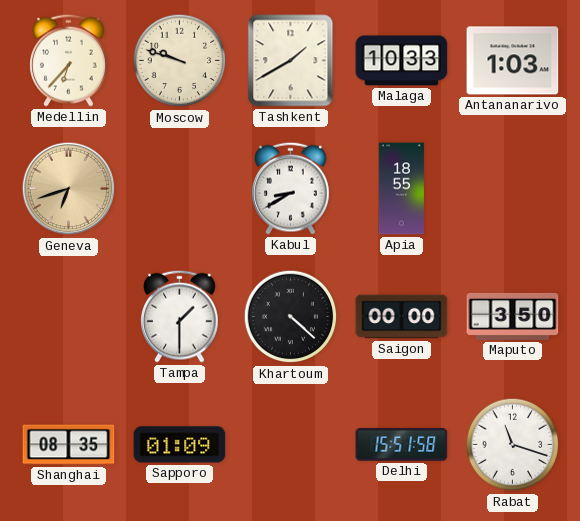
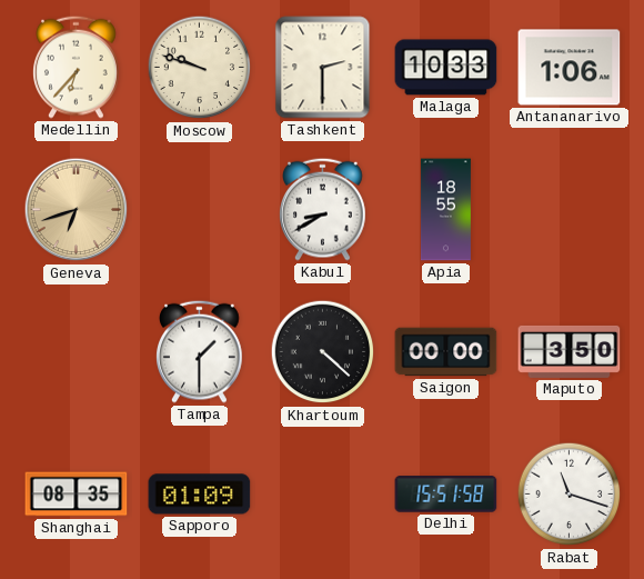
Tashkent: 1:40 -> 2:30 (323, 68)
Antananarivo: 1:03 -> 1:06 (570, 68)
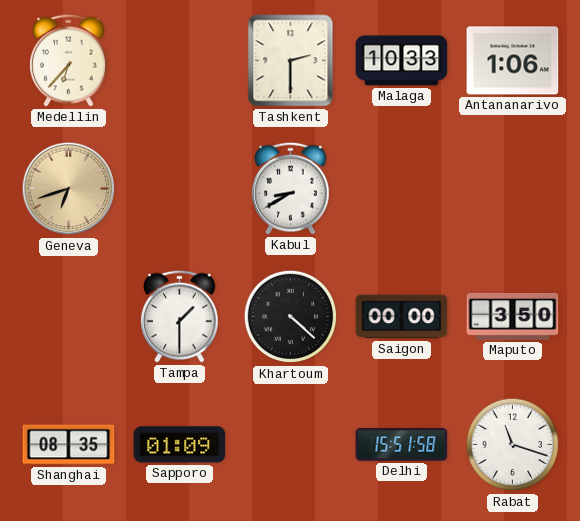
Moscow: 9:48 -> none (200, 68)
Apia: 18:55 -> none (445, 210)
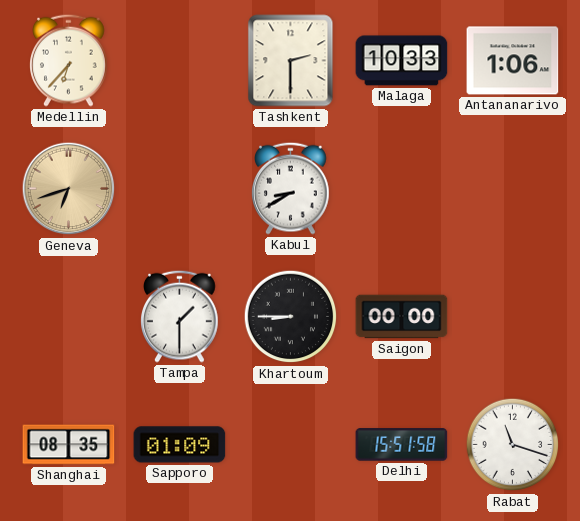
Khartoum: 4:22 -> 8:45 (291, 317)
Maputo: 3:50 -> none (513, 316)
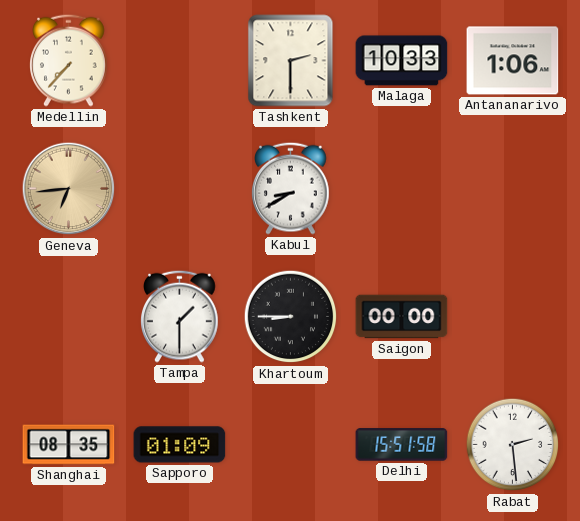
Medellin: 6:37 -> 7:37 (69, 60)
Geneva: 6:42 -> 6:44 (69, 189)
Rabat: 11:18 -> 2:29 (513, 445)
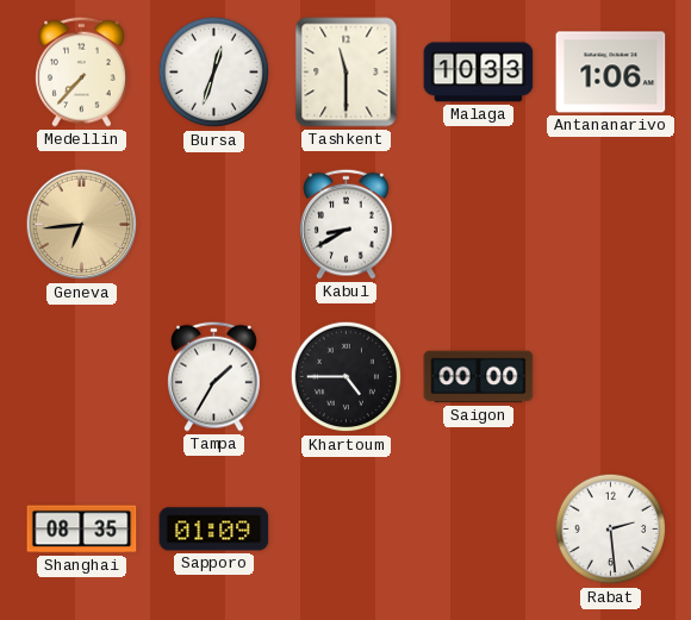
Bursa: none -> 12:33 (214, 73)
Tashkent: 2:30 -> 11:30 (347, 73)
Tampa: 1:30 -> 1:35 (214, 376)
Khartoum: 8:45 -> 4:45 (347, 377)
Delhi: 15:51 -> none (402, 445)
